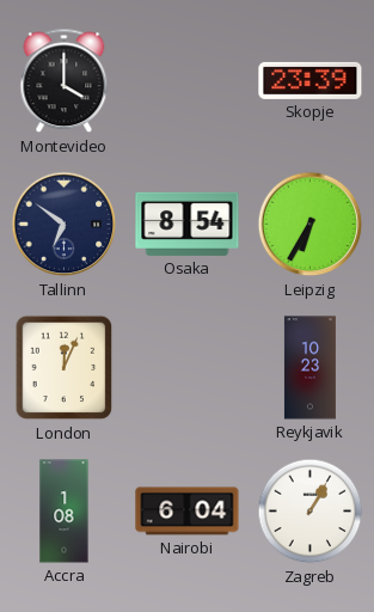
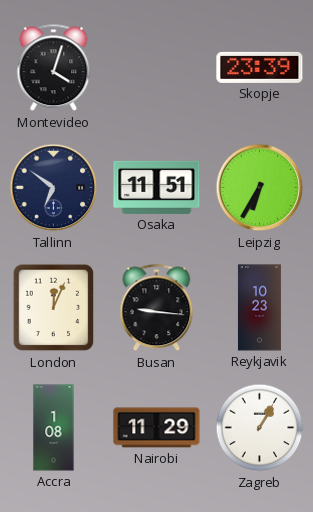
Montevideo: 4:00 -> 4:03 (54, 68)
Osaka: 8:54 -> 11:51 (157, 187)
Busan: none -> 9:16 (157, 308)
Nairobi: 6:04 -> 11:29 (157, 428)
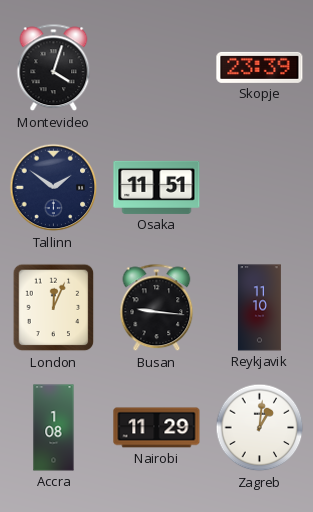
Tallinn: 6:51 -> 1:51 (54, 188)
Leipzig: 6:35 -> none (260, 188)
Reykjavik: 10:23 -> 11:10 (259, 308)
Zagreb: 1:05 -> 1:01 (260, 428)
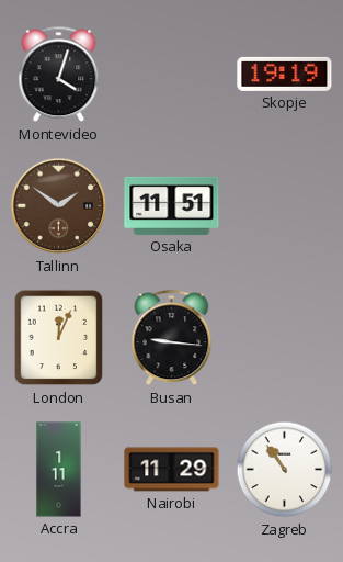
Skopje: 23:39 -> 19:19 (285, 74)
Tallinn dial: navy -> brown (59, 206)
Reykjavik: 11:10 -> none (259, 308)
Accra: 1:08 -> 1:11 (59, 470)
Zagreb: 1:01 -> 10:54 (285, 470)
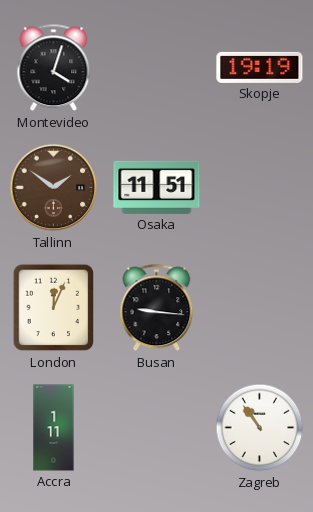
Nairobi: 11:29 -> none (172, 470)
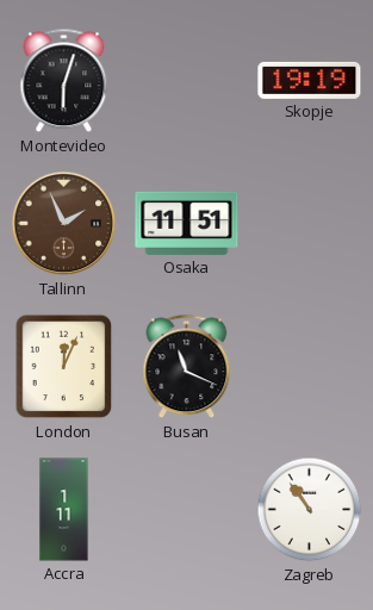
Montevideo: 4:03 -> 6:03 (64, 81)
Tallinn: 1:51 -> 1:56 (64, 224)
Busan: 9:16 -> 11:19 (187, 367)
